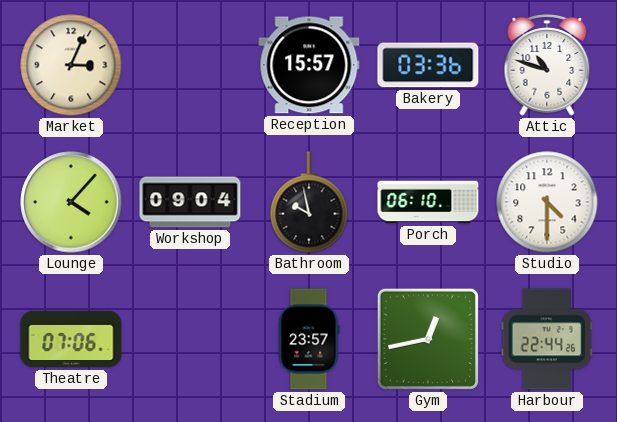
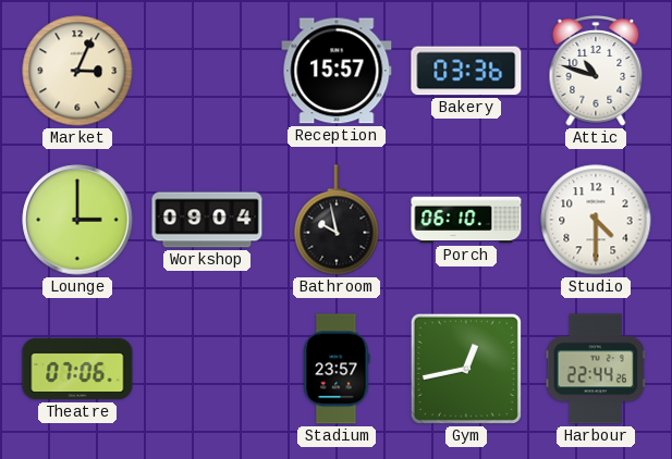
Lounge: 4:07 -> 3:00 (77, 220)
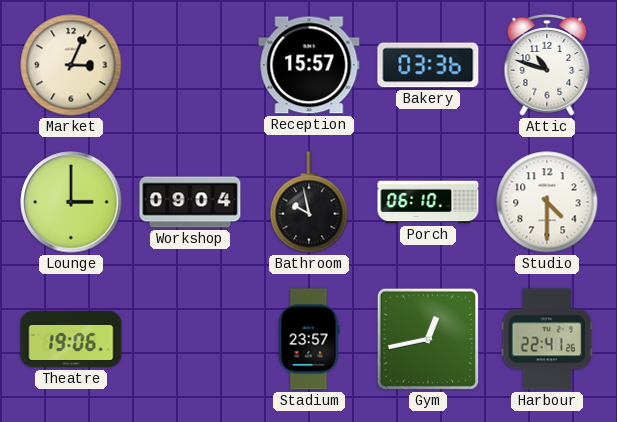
Theatre: 07:06 -> 19:06 (71, 339)
Harbour: 22:44 -> 22:41 (547, 339)
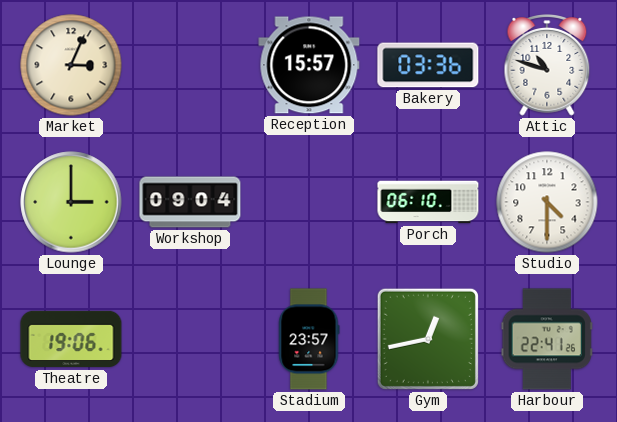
Bathroom: 9:58 -> none (309, 202)
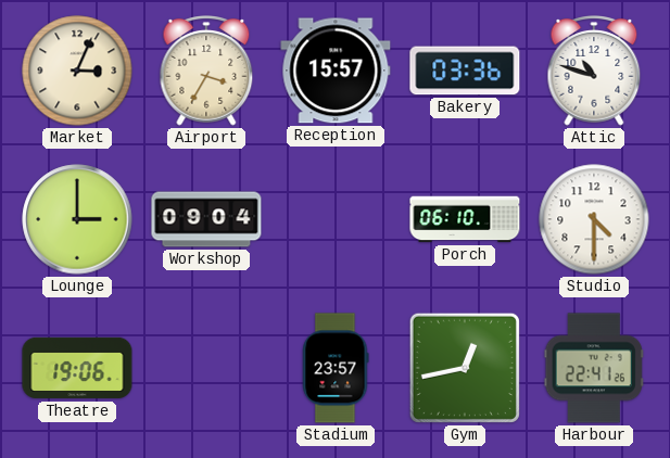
Airport: none -> 3:35 (206, 72)
